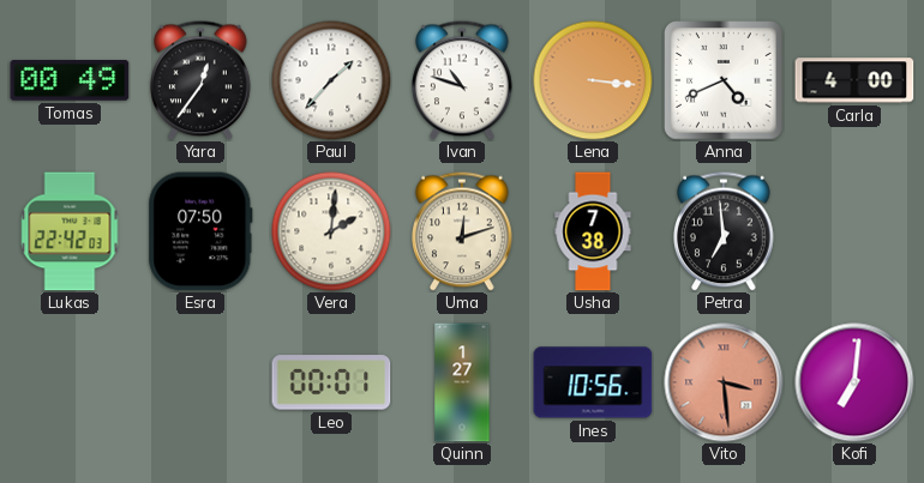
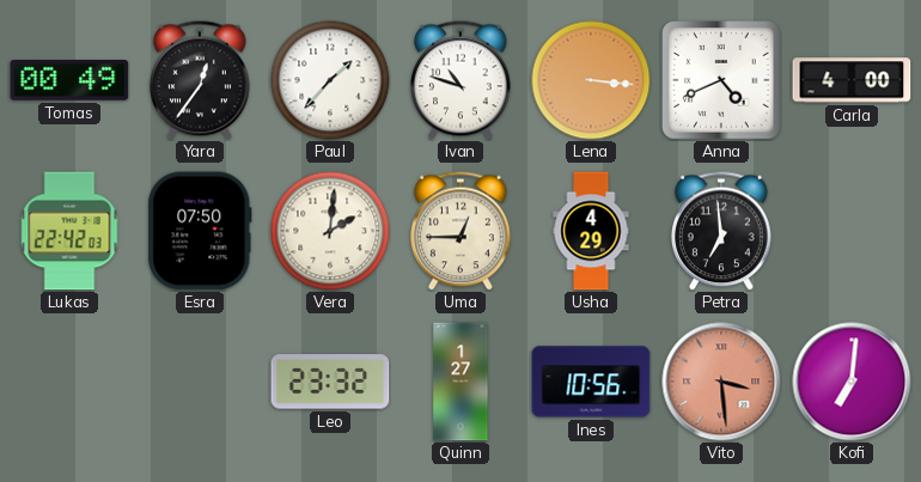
Uma: 12:12 -> 12:45 (460, 231)
Usha: 7:38 -> 4:29 (591, 231)
Leo: 00:01 -> 23:32 (330, 382)
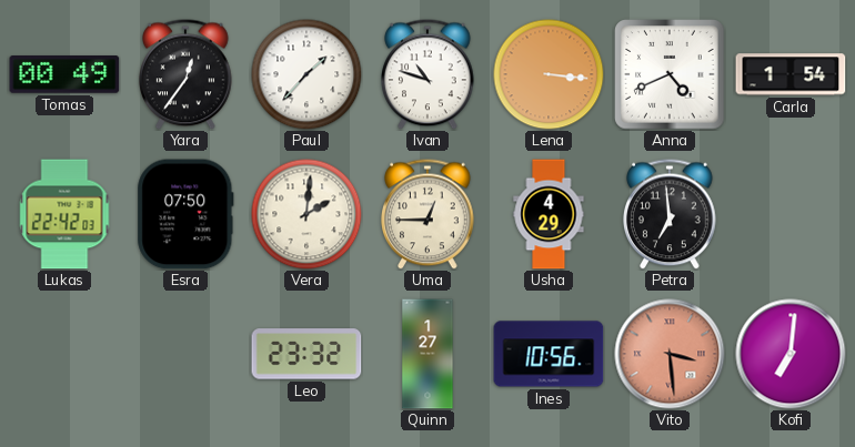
Carla: 4:00 -> 1:54 (791, 74)
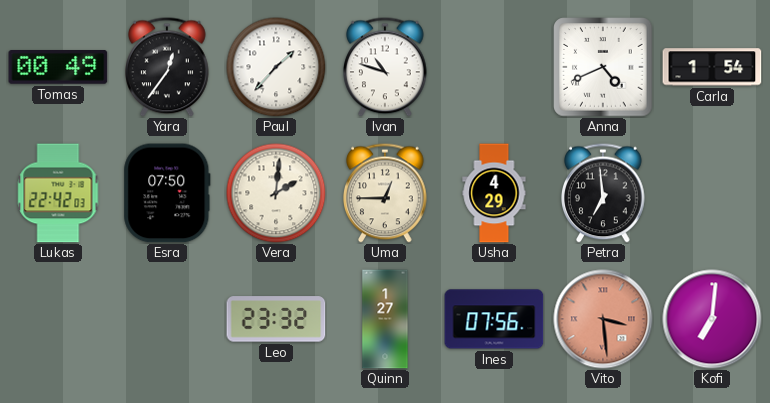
Lena: 3:16 -> none (549, 74)
Ines: 10:56 -> 07:56 (494, 319)
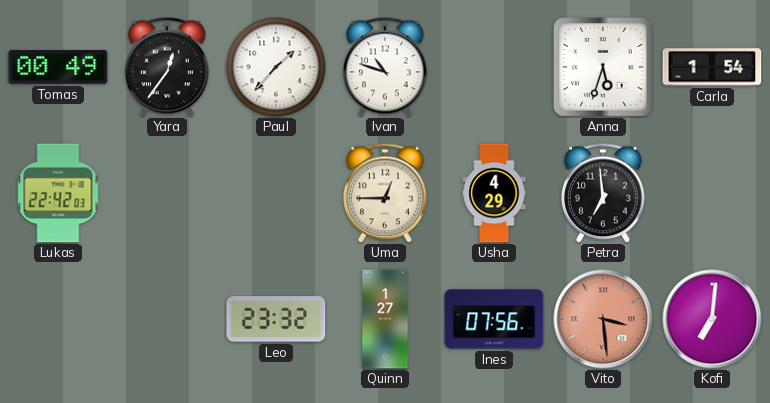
Anna: 4:41 -> 5:33 (603, 67)
Esra: 07:50 -> none (167, 193)
Vera: 2:01 -> none (276, 193)
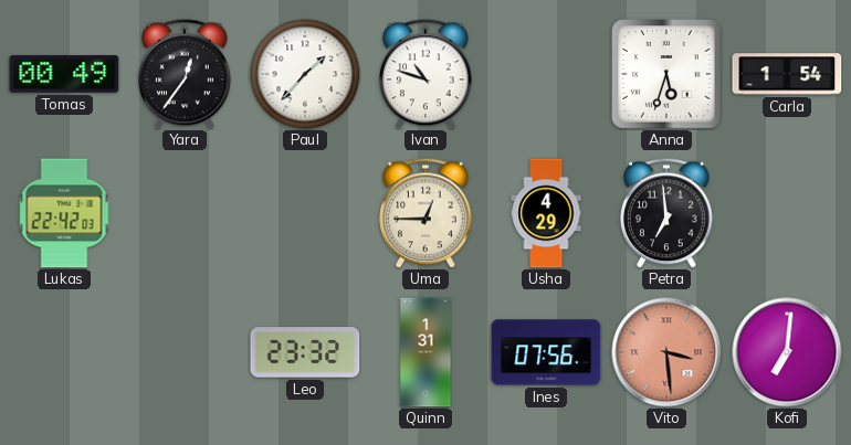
Quinn: 1:27 -> 1:31 (426, 352)
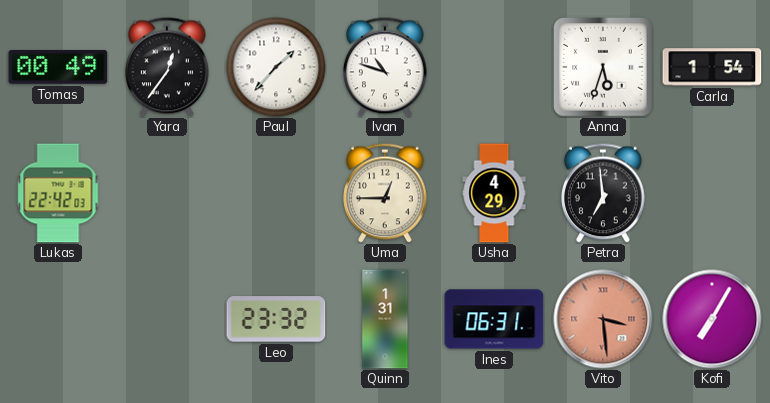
Ines: 07:56 -> 06:31 (494, 319)
Kofi: 7:01 -> 7:05 (712, 319)
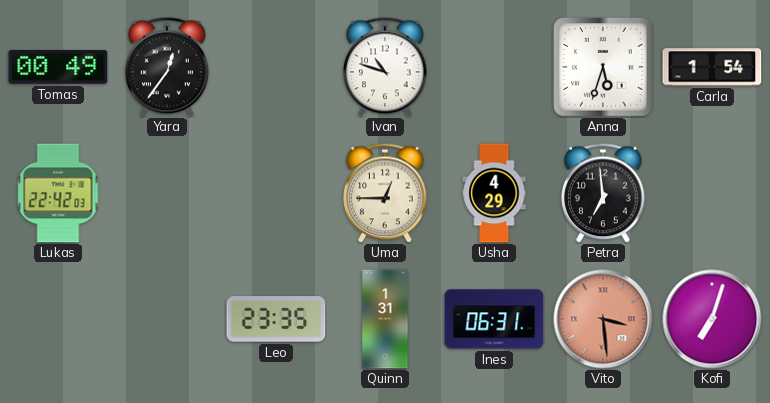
Paul: 1:37 -> none (276, 67)
Leo: 23:32 -> 23:35 (276, 319)
Kofi: 7:05 -> 7:03 (712, 319)
